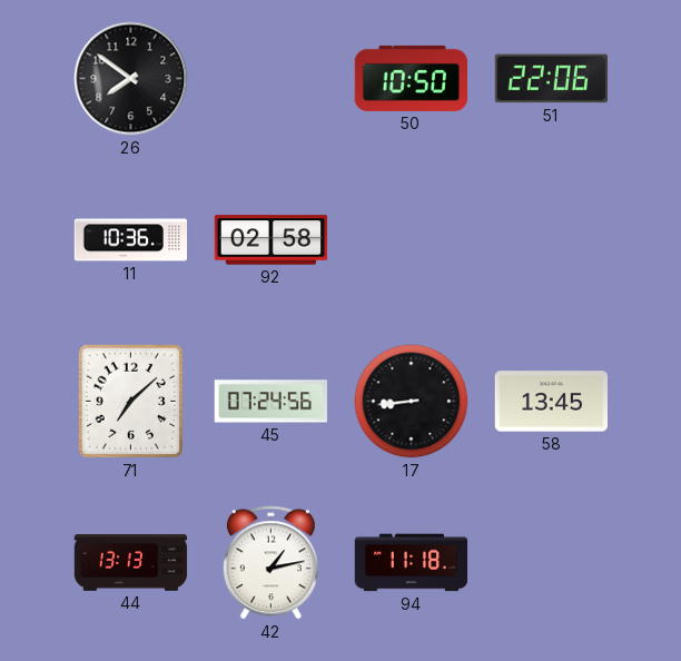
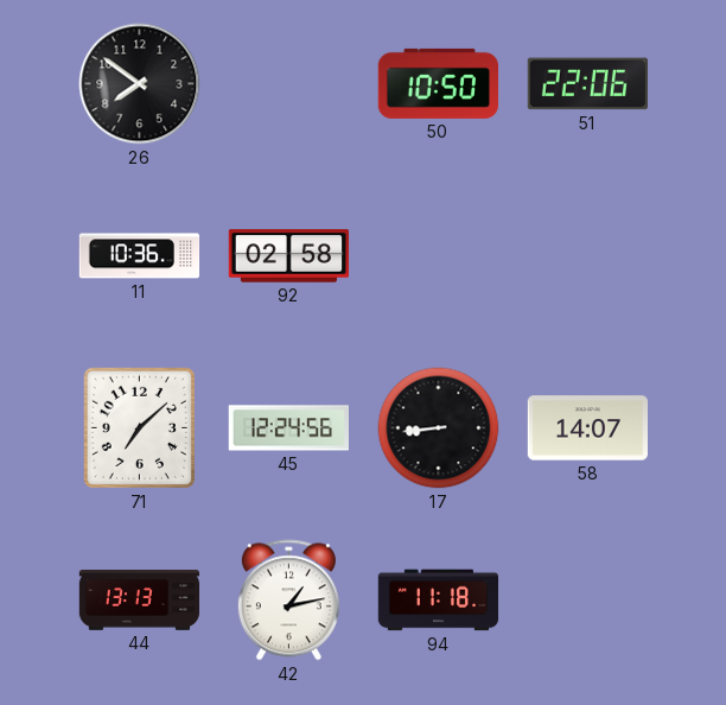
45: 07:24 -> 12:24 (288, 428)
58: 13:45 -> 14:07 (587, 428)
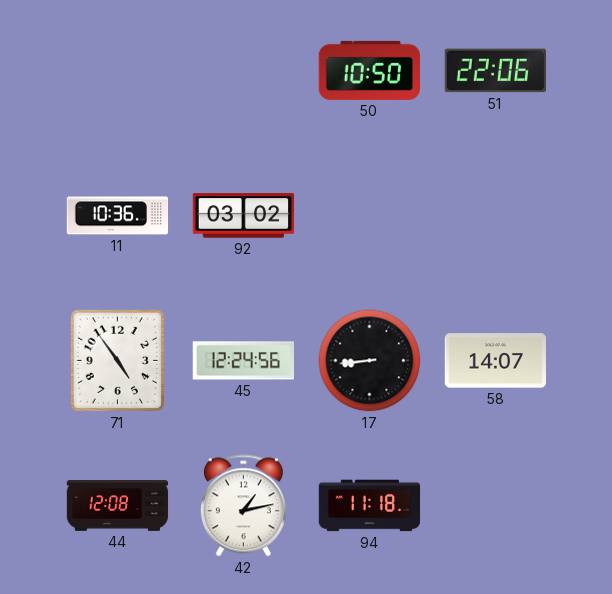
26: 7:51 -> none (140, 84)
92: 02:58 -> 03:02 (244, 216)
71: 7:08 -> 4:54 (117, 360)
44: 13:13 -> 12:08 (118, 506)
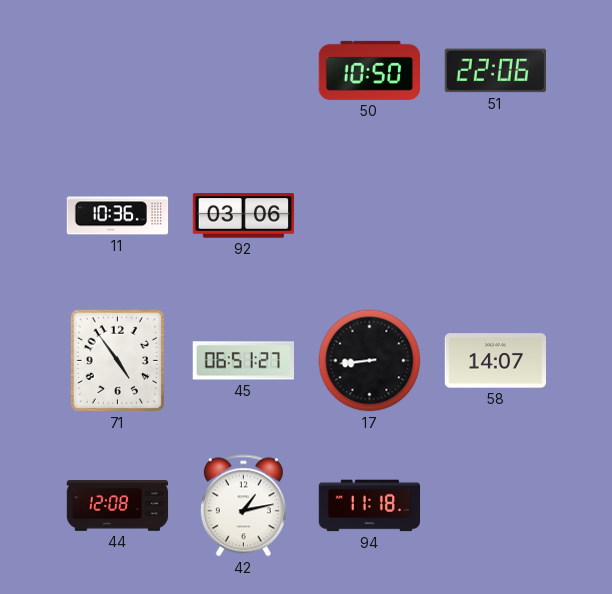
92: 03:02 -> 03:06 (244, 216)
45: 12:24 -> 06:51 (243, 361)
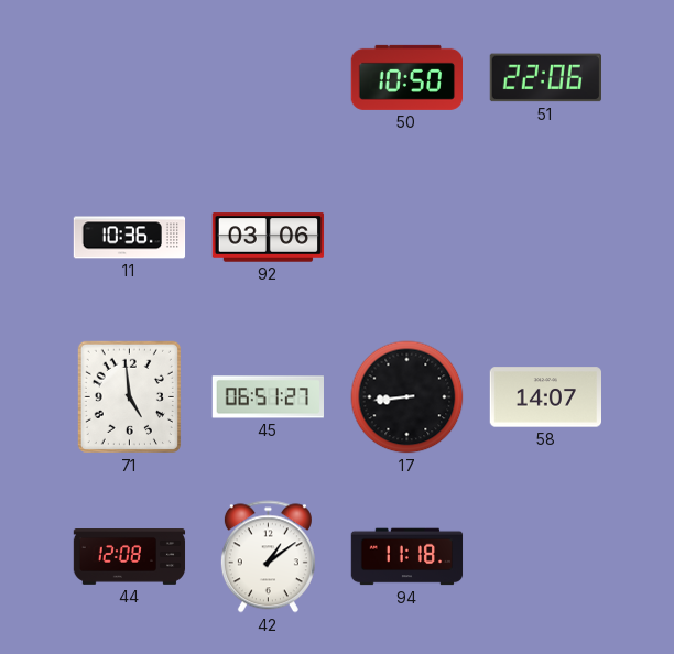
71: 4:54 -> 4:59 (129, 396)
42: 1:13 -> 1:09 (268, 557)
